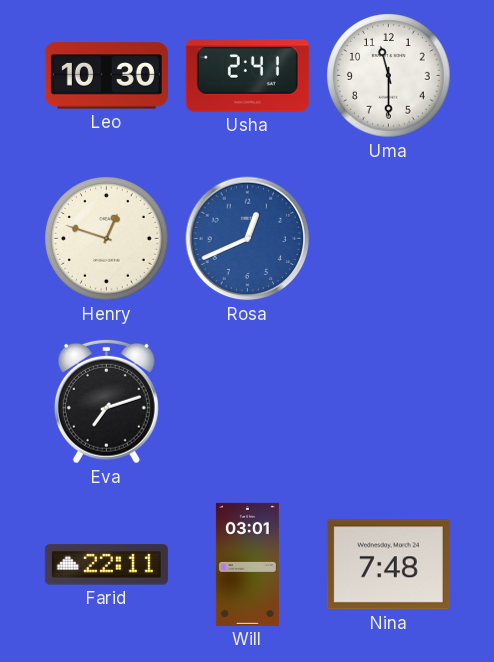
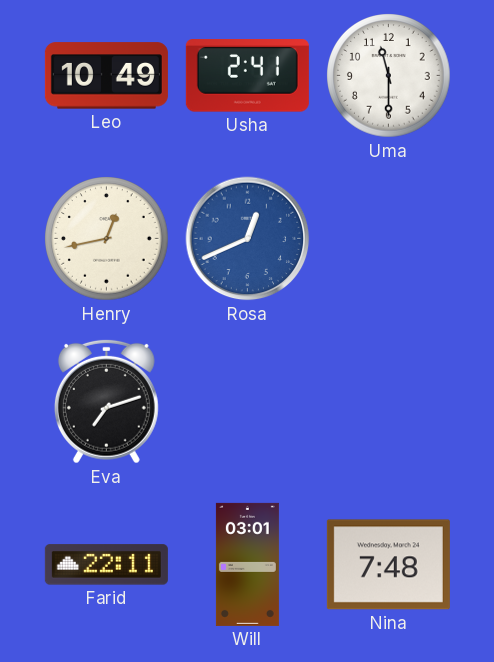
Leo: 10:30 -> 10:49 (106, 76)
Henry: 12:48 -> 12:43 (107, 239)
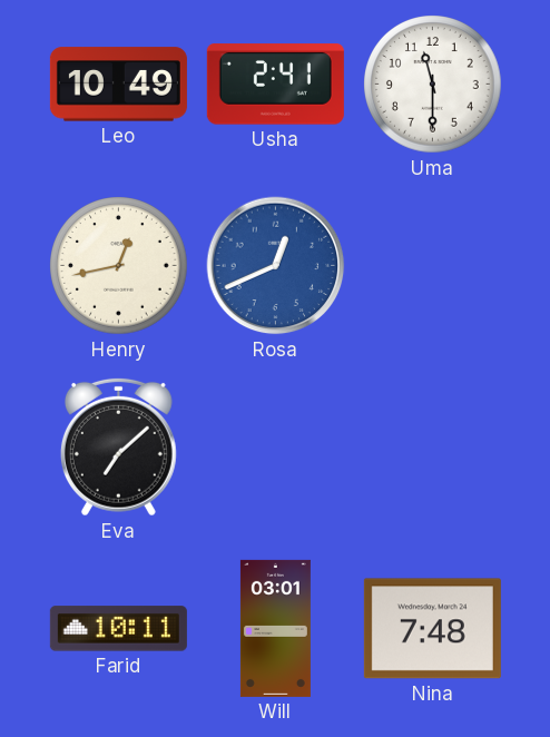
Eva: 7:12 -> 7:08 (118, 446)
Farid: 22:11 -> 10:11 (118, 629)
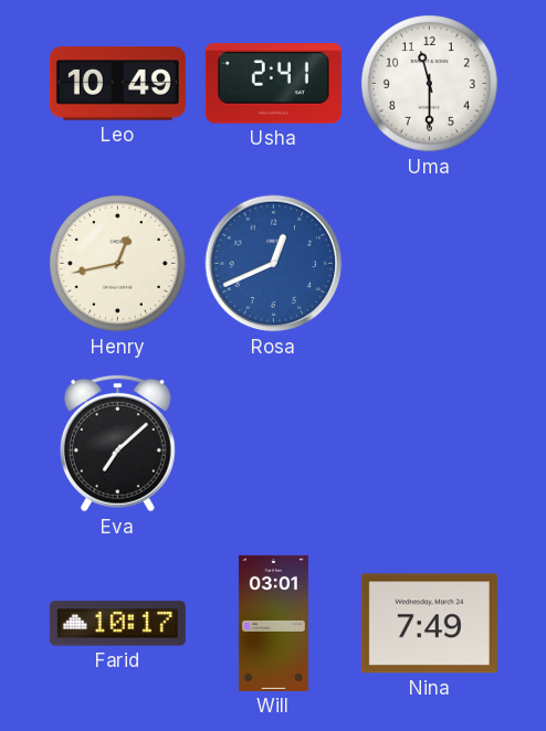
Farid: 10:11 -> 10:17 (117, 624)
Nina: 7:48 -> 7:49 (429, 624)
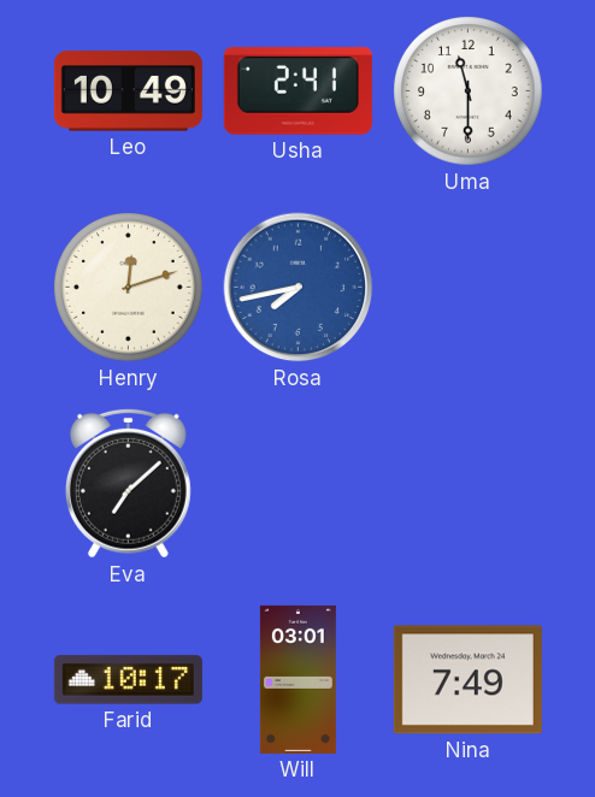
Henry: 12:43 -> 12:12 (129, 288)
Rosa: 12:41 -> 7:43 (299, 288)
